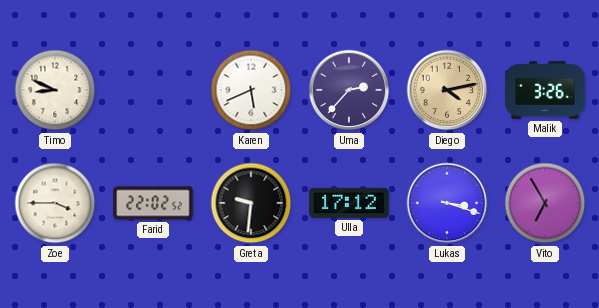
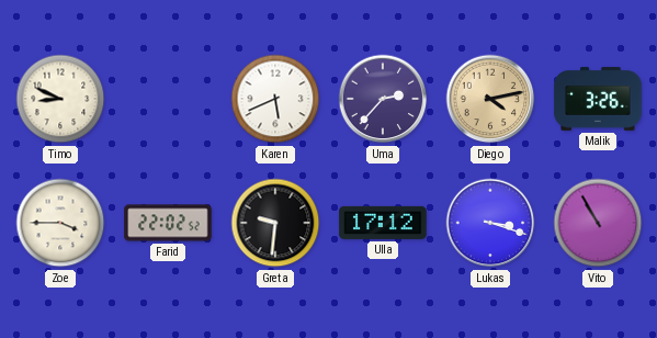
Vito: 6:55 -> 10:55 (598, 223)
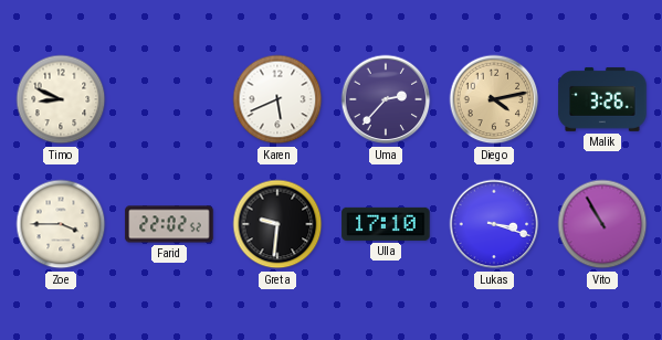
Ulla: 17:12 -> 17:10 (386, 224)
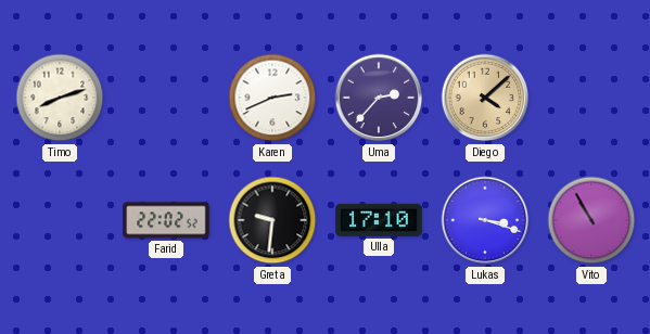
Timo: 8:49 -> 8:12 (60, 98)
Karen: 5:41 -> 2:41 (272, 98)
Diego: 4:13 -> 4:08 (485, 98)
Malik: 3:26 -> none (602, 99)
Zoe: 3:45 -> none (61, 224)
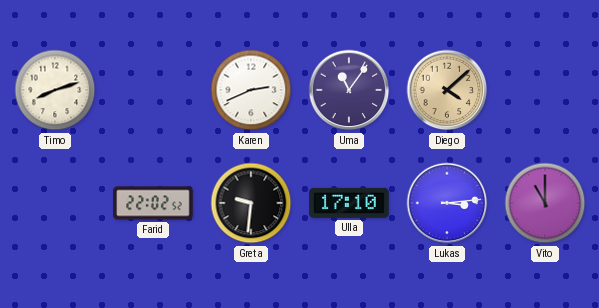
Uma: 2:37 -> 11:06 (349, 90)
Lukas: 3:18 -> 3:14 (447, 203)
Vito: 10:55 -> 11:00 (545, 203)
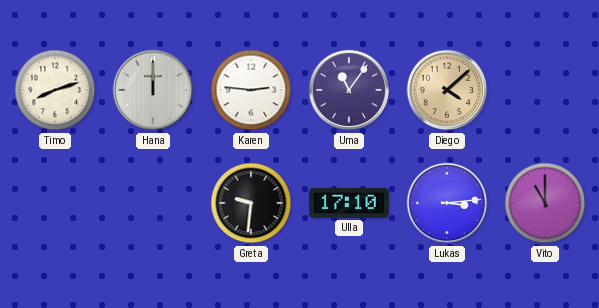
Hana: none -> 12:00 (153, 90)
Karen: 2:41 -> 2:46 (251, 90)
Farid: 22:02 -> none (153, 203)
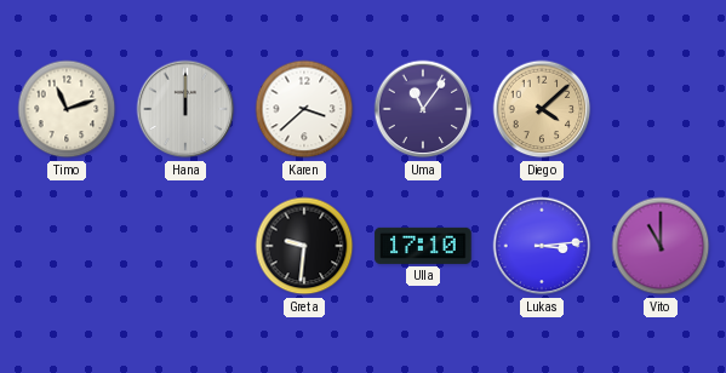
Timo: 8:12 -> 11:12 (67, 109)
Karen: 2:46 -> 3:38 (304, 109)
